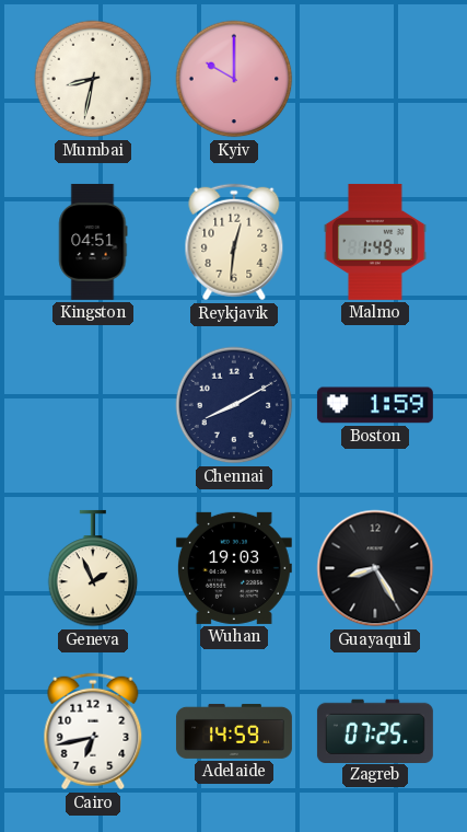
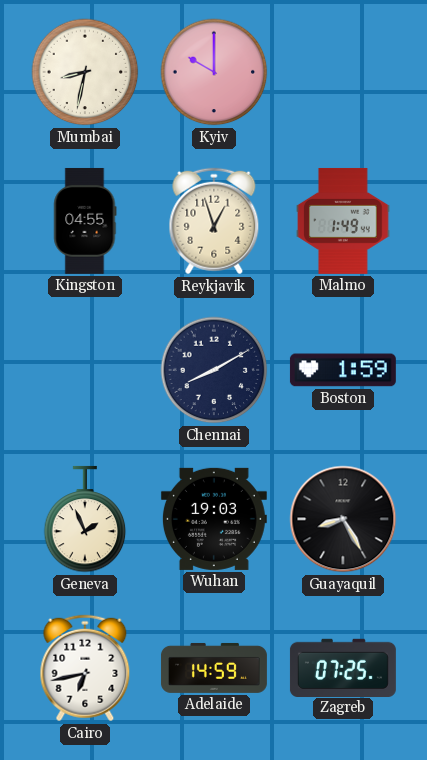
Kingston: 04:51 -> 04:55 (85, 221)
Reykjavik: 12:31 -> 12:57 (214, 221)
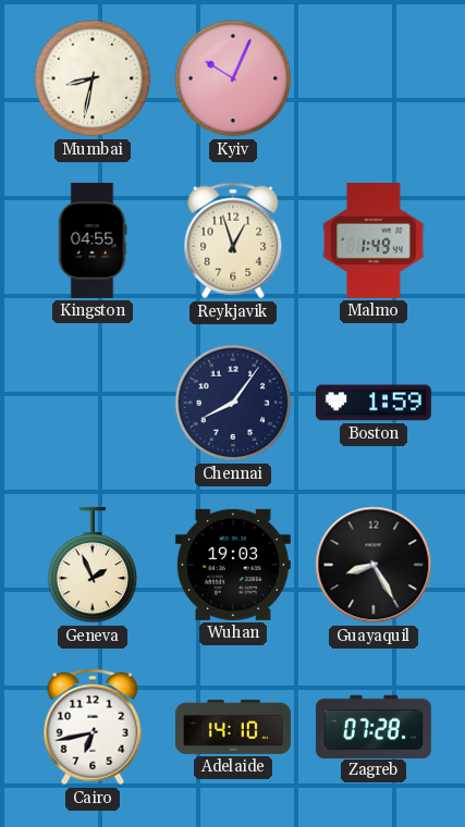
Kyiv: 10:00 -> 10:04 (233, 78)
Chennai: 8:10 -> 8:06 (233, 403)
Adelaide: 14:59 -> 14:10 (233, 727)
Zagreb: 07:25 -> 07:28 (374, 726)
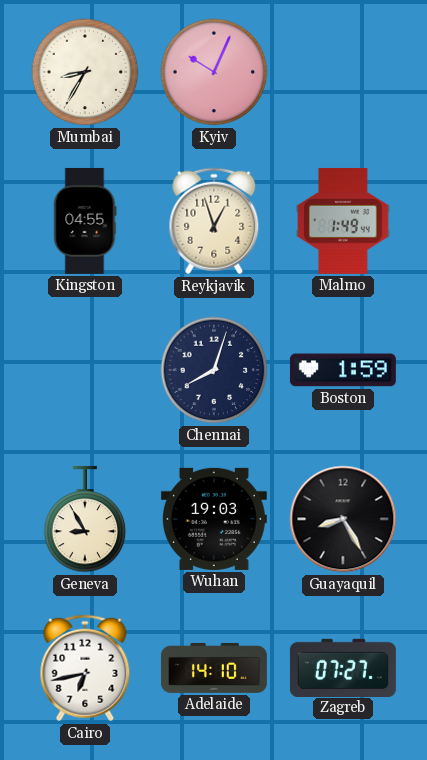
Mumbai: 8:32 -> 8:35 (85, 72)
Chennai: 8:06 -> 8:03 (214, 370)
Geneva: 1:56 -> 8:55 (85, 519)
Zagreb: 07:28 -> 07:27 (343, 667)
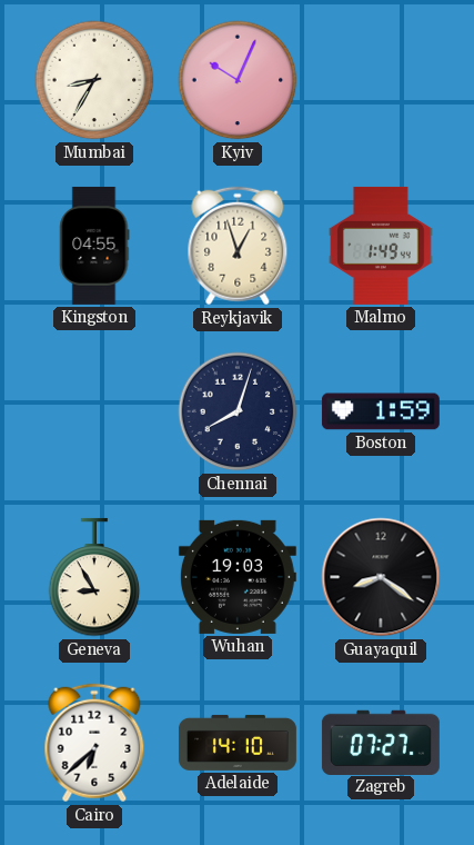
Guayaquil: 8:25 -> 8:21 (381, 577)
Cairo: 6:43 -> 6:38 (94, 743)
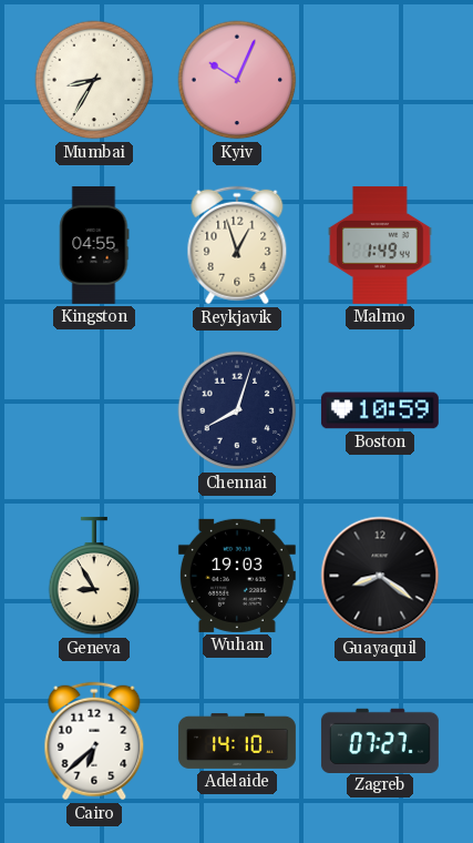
Boston: 1:59 -> 10:59 (380, 410)
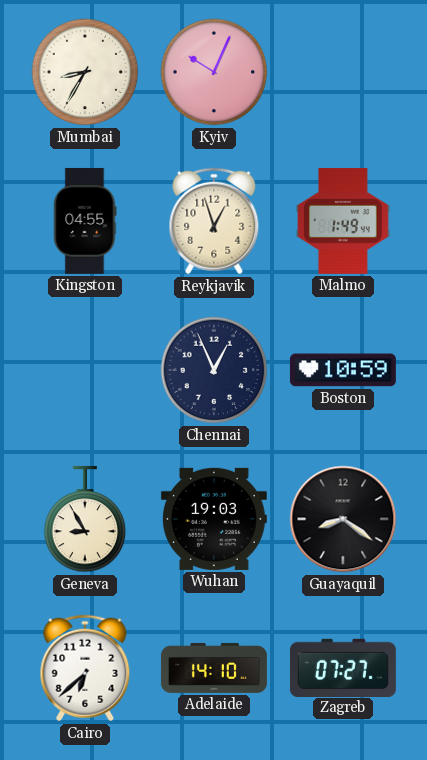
Chennai: 8:03 -> 12:56 (214, 370)
